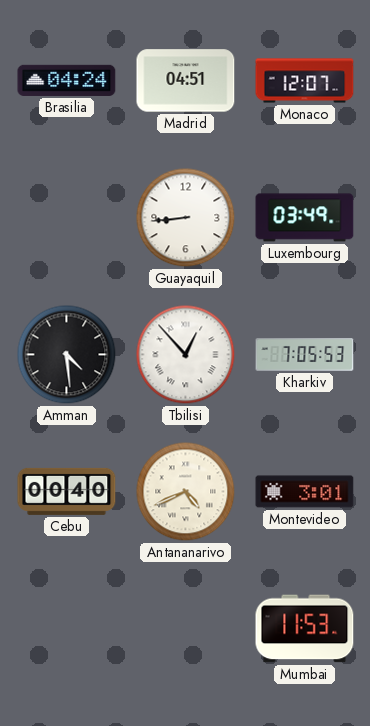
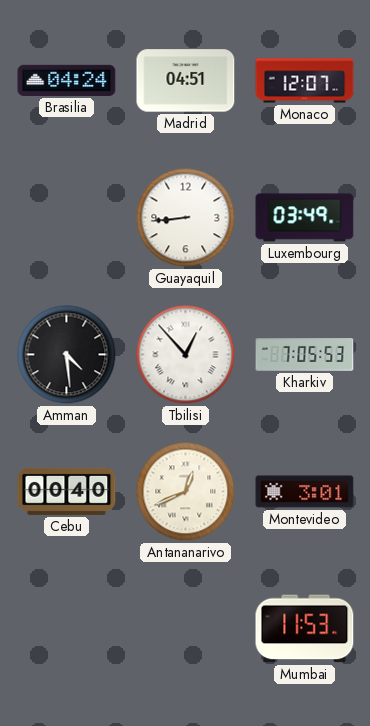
Antananarivo: 4:41 -> 12:41 (186, 492)
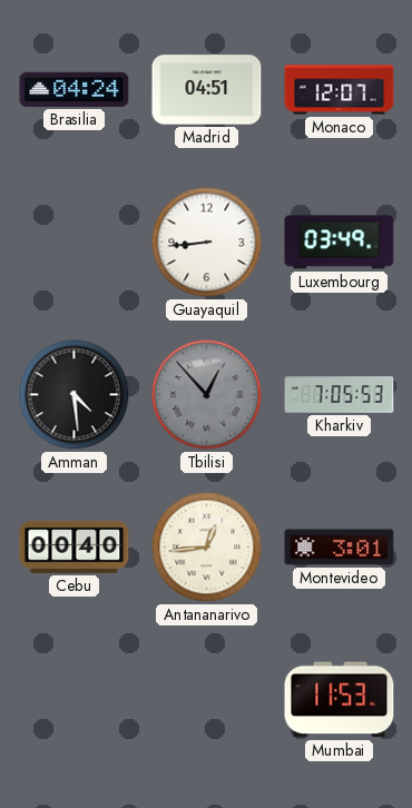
Tbilisi dial: white -> grey (207, 395)
Antananarivo: 12:41 -> 12:44 (207, 548)
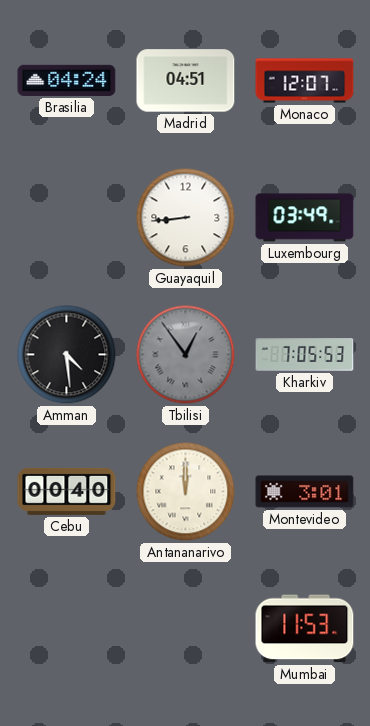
Tbilisi: 12:53 -> 12:54 (186, 355)
Antananarivo: 12:44 -> 12:00 (186, 492)
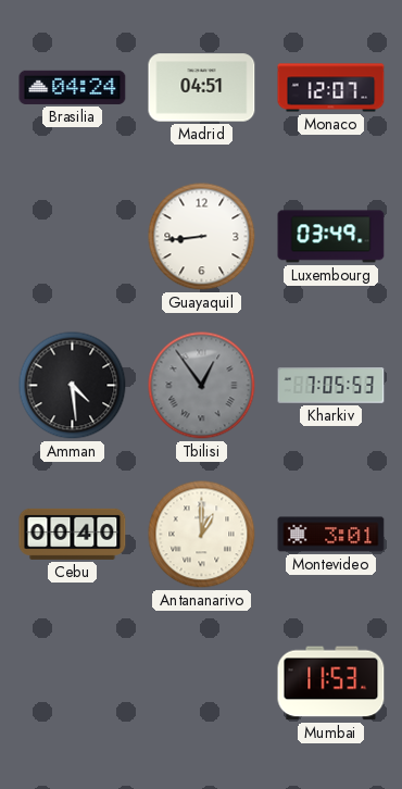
Antananarivo: 12:00 -> 1:00 (202, 535)
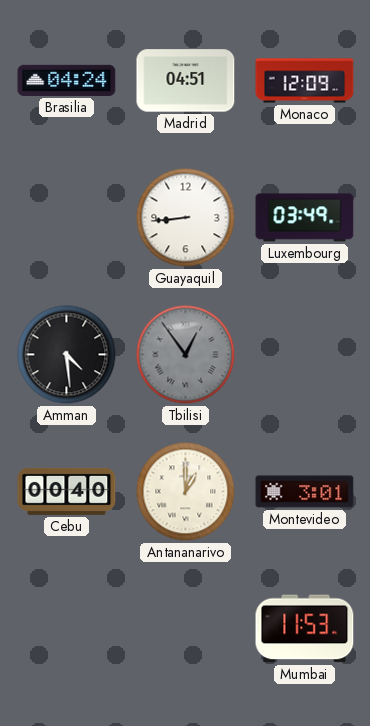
Monaco: 12:07 -> 12:09 (305, 81)
Kharkiv: 7:05 -> none (331, 386)
